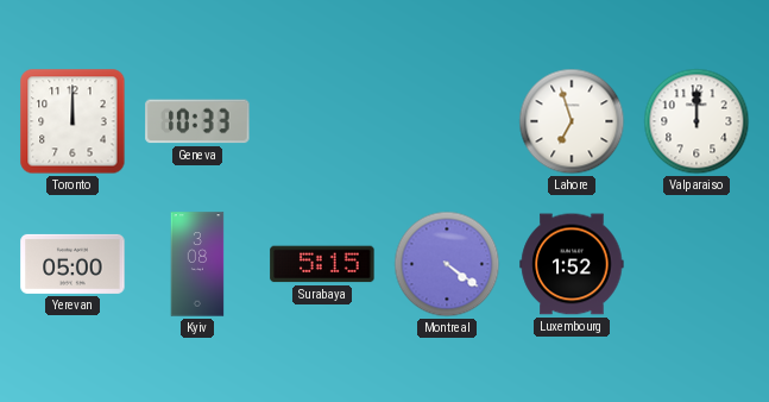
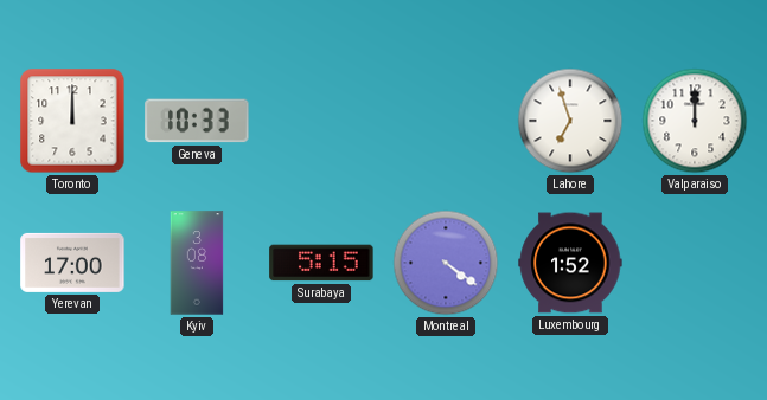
Yerevan: 05:00 -> 17:00 (72, 263)
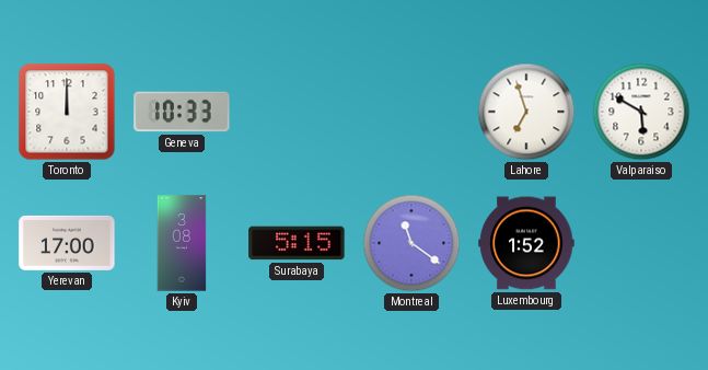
Valparaiso: 12:00 -> 5:50 (641, 112)
Montreal: 4:21 -> 11:21 (411, 243)
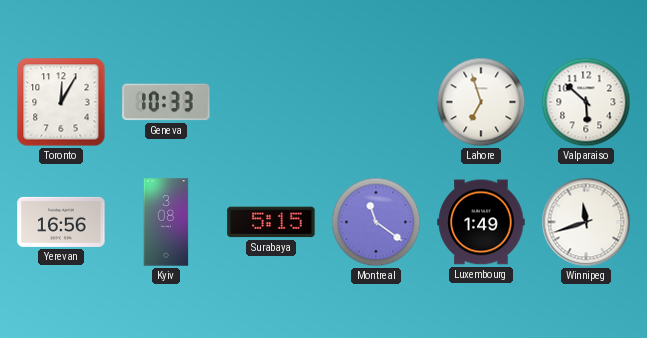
Toronto: 12:00 -> 12:05 (61, 102)
Valparaiso: 5:50 -> 5:52 (586, 102)
Yerevan: 17:00 -> 16:56 (61, 222)
Luxembourg: 1:52 -> 1:49 (481, 222)
Winnipeg: none -> 11:42 (586, 222)
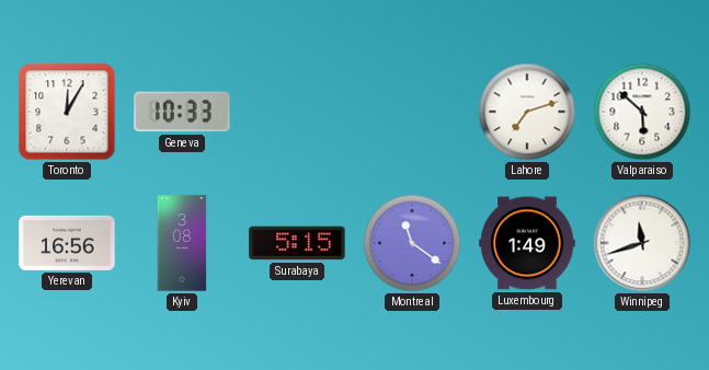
Lahore: 6:57 -> 7:12 (527, 112)
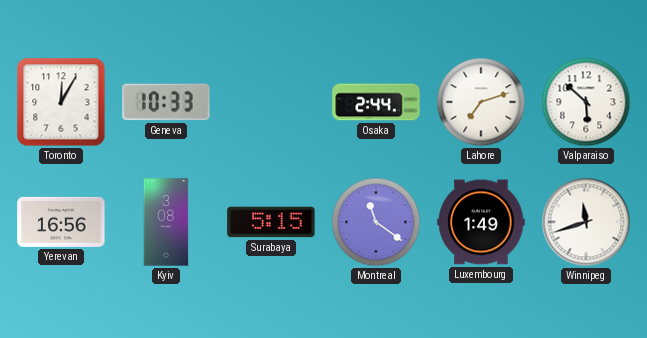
Osaka: none -> 2:44 (376, 102)
